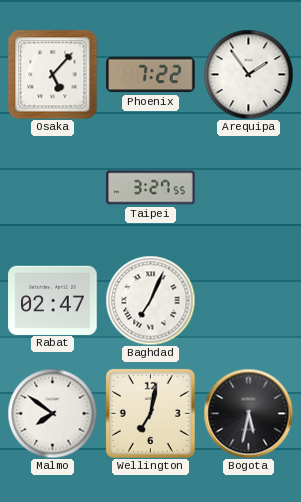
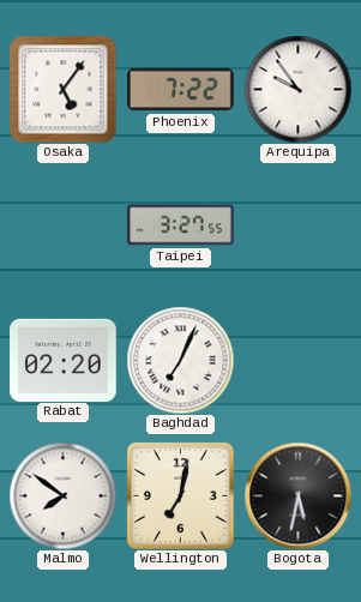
Osaka: 5:07 -> 5:06 (62, 89)
Arequipa: 1:54 -> 9:54 (297, 89)
Rabat: 02:47 -> 02:20 (64, 360)
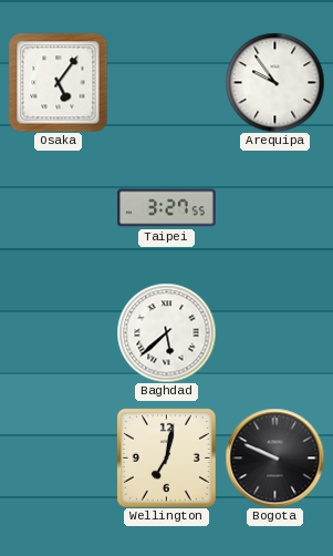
Phoenix: 7:22 -> none (181, 90)
Rabat: 02:20 -> none (64, 360)
Baghdad: 7:04 -> 5:38 (166, 332)
Malmo: 7:51 -> none (62, 495)
Bogota: 5:32 -> 9:49 (274, 457)
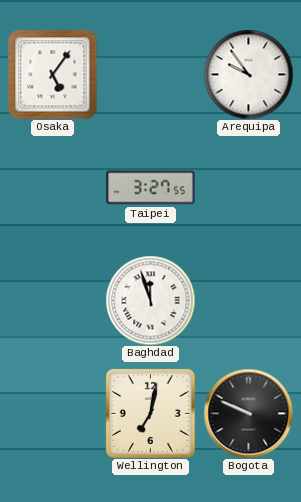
Baghdad: 5:38 -> 11:57 (150, 300)
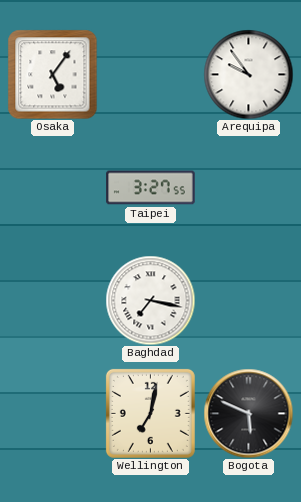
Baghdad: 11:57 -> 7:17 (150, 300)
Bogota: 9:49 -> 5:49 (248, 413)
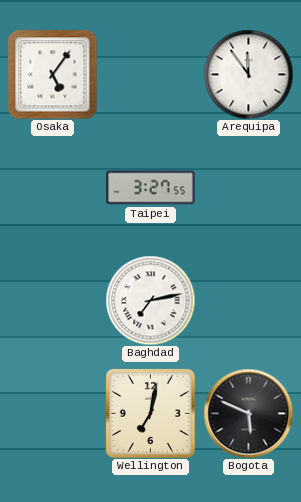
Arequipa: 9:54 -> 11:54 (248, 74)
Baghdad: 7:17 -> 7:13 (150, 300)
